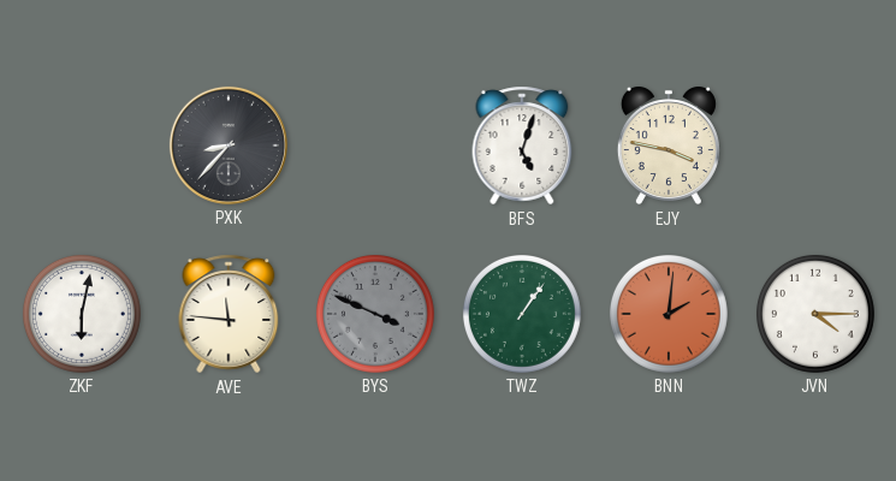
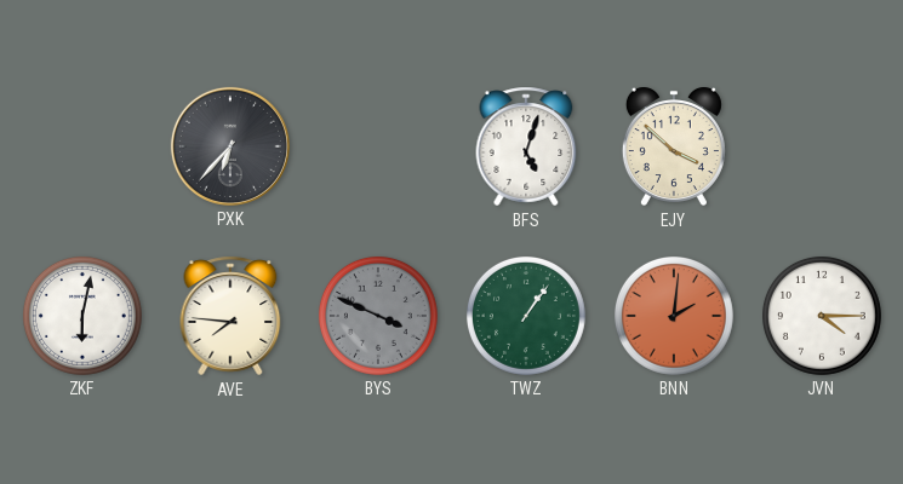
PXK: 8:37 -> 6:37 (230, 146)
EJY: 3:47 -> 3:52 (674, 146)
AVE: 11:46 -> 7:46 (230, 316)
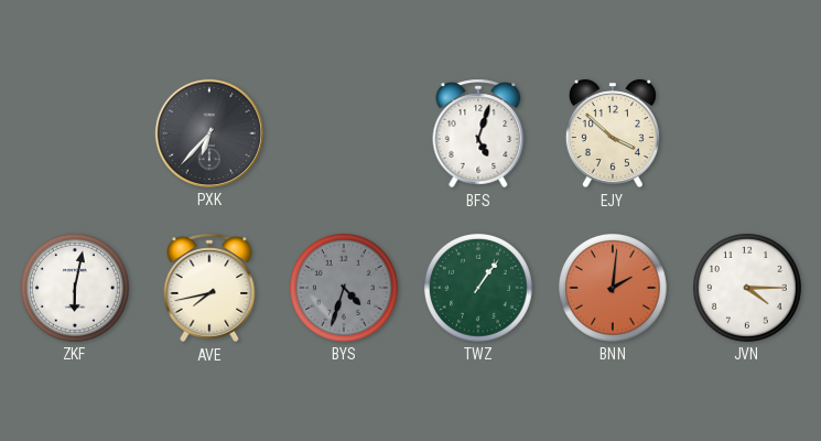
AVE: 7:46 -> 7:43 (209, 288)
BYS: 3:49 -> 4:33 (344, 288)
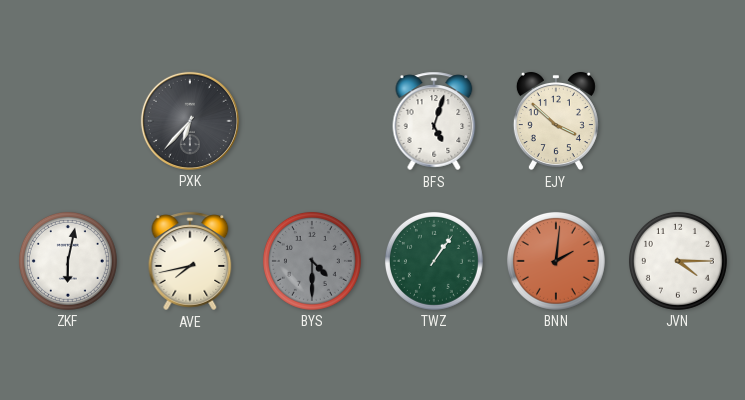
BYS: 4:33 -> 4:30 (312, 261)
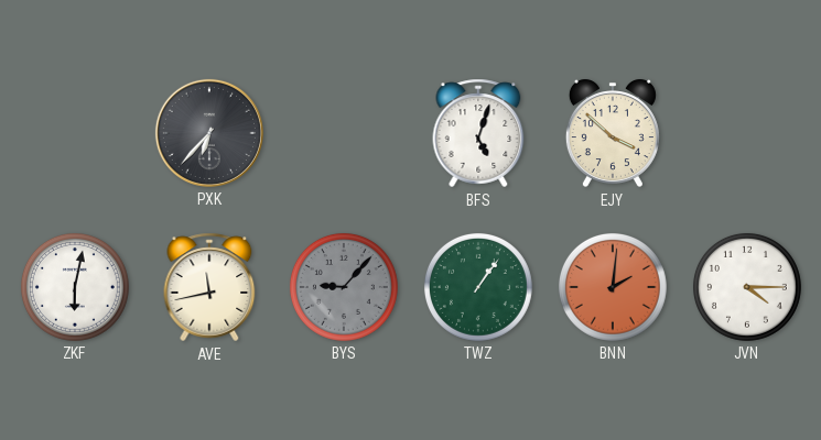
AVE: 7:43 -> 11:43 (209, 287)
BYS: 4:30 -> 9:07 (344, 287)
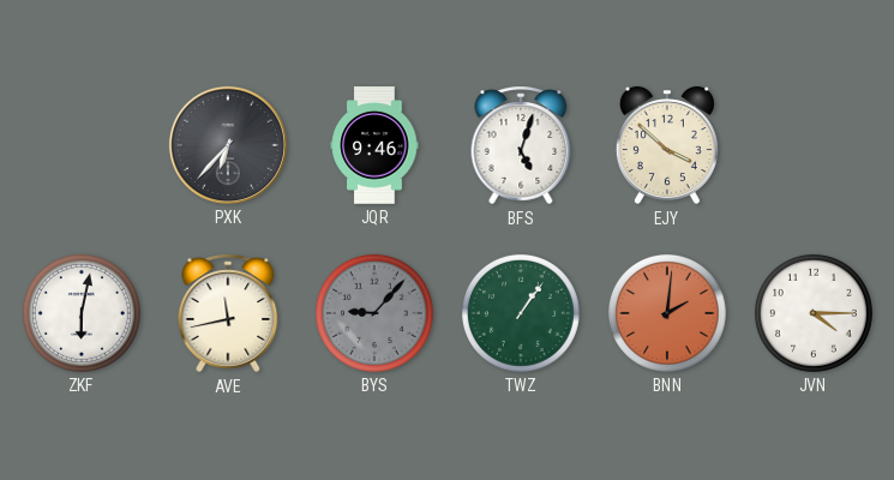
JQR: none -> 9:46 (374, 145)
